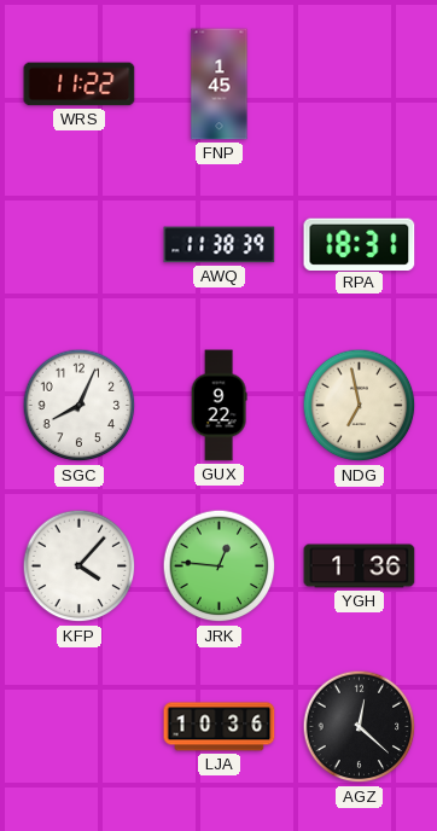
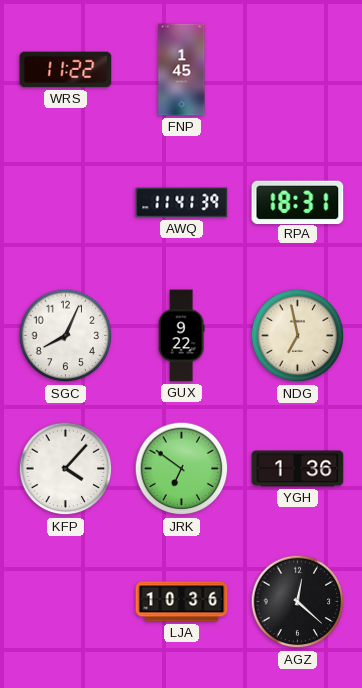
AWQ: 11:38 -> 11:41 (182, 203)
JRK: 12:46 -> 6:51 (182, 469)
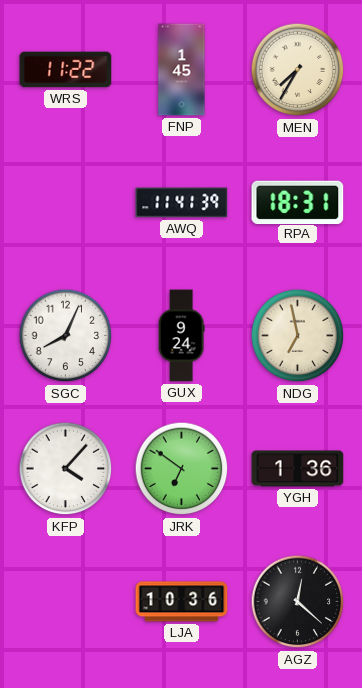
MEN: none -> 7:35 (298, 70)
GUX: 9:22 -> 9:24 (181, 336)
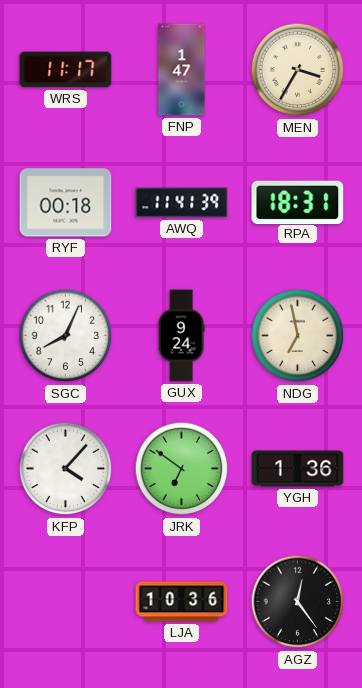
WRS: 11:22 -> 11:17 (66, 70)
FNP: 1:45 -> 1:47 (182, 70)
MEN: 7:35 -> 3:35 (298, 70)
RYF: none -> 00:18 (66, 203)
AGZ: 12:22 -> 12:24 (298, 602)
